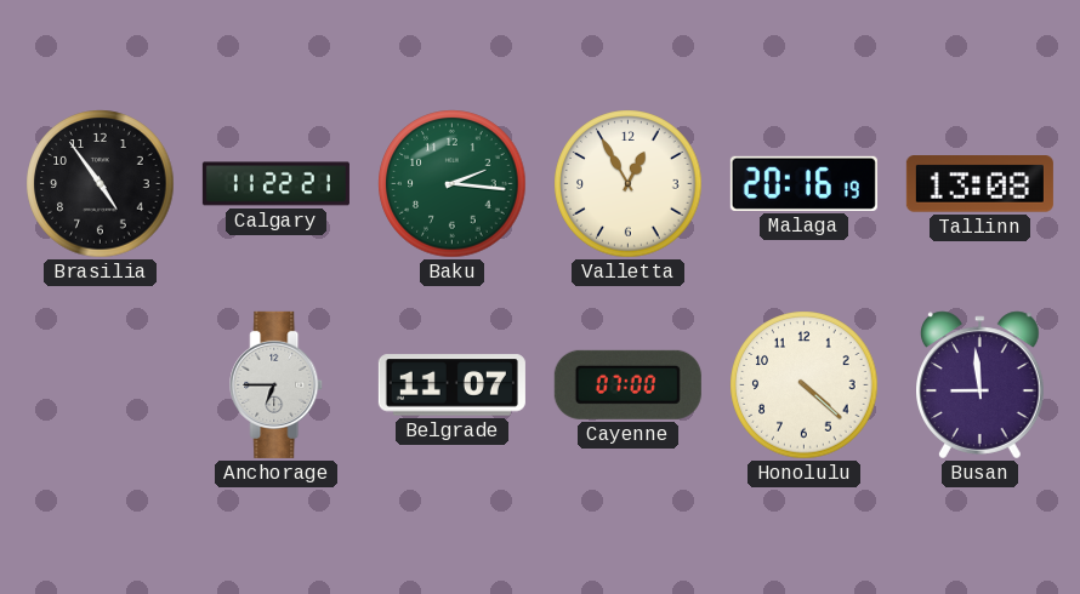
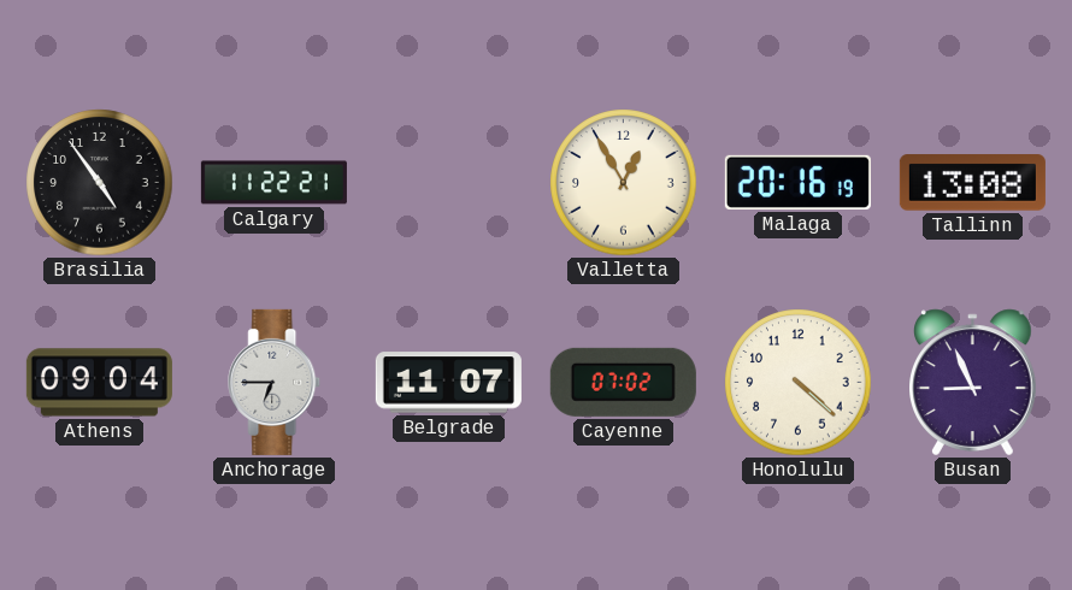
Baku: 2:16 -> none (453, 184)
Athens: none -> 09:04 (99, 383)
Cayenne: 07:00 -> 07:02 (623, 382)
Busan: 8:59 -> 8:56 (973, 383)
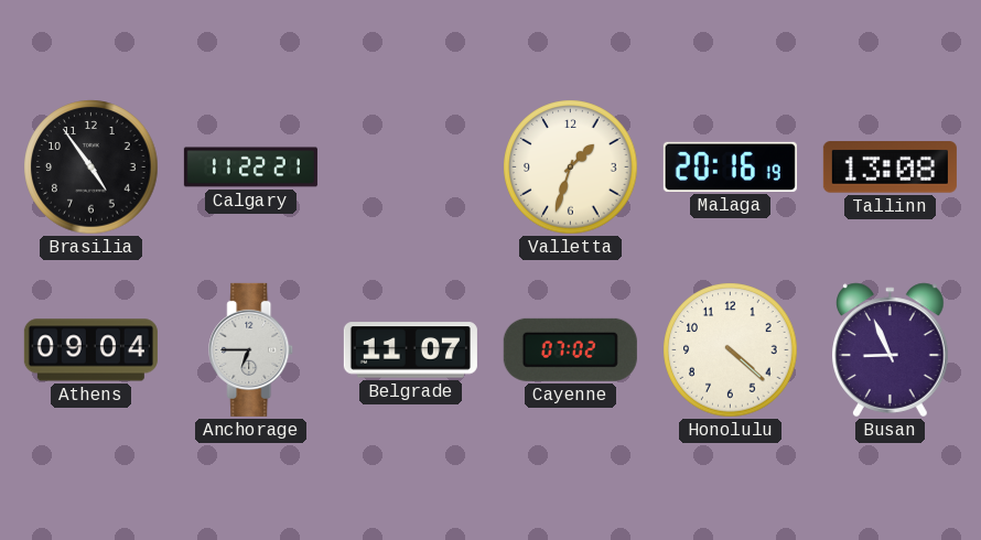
Valletta: 12:55 -> 1:33 (571, 168)
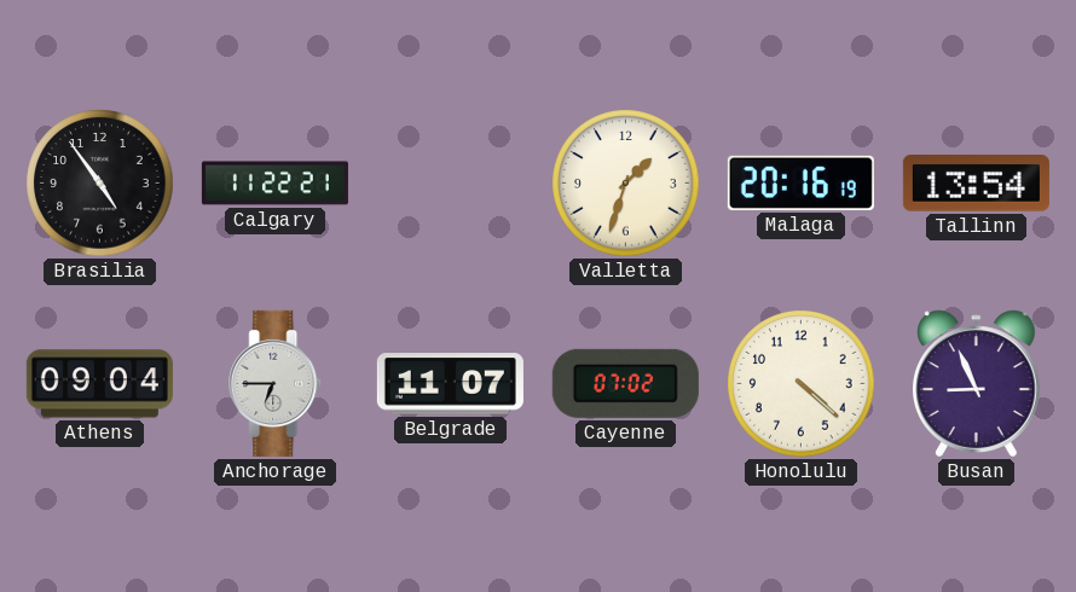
Tallinn: 13:08 -> 13:54 (976, 184)
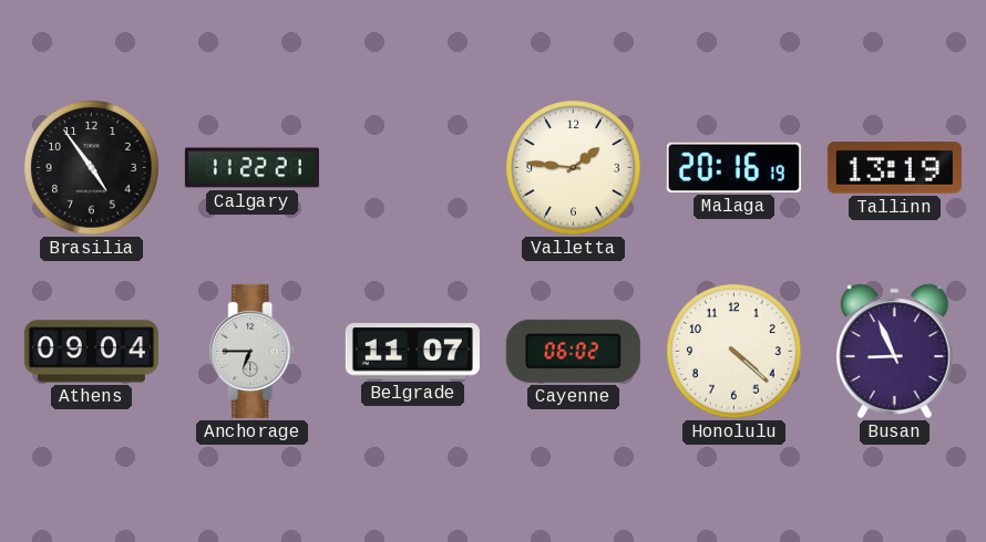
Valletta: 1:33 -> 1:46 (574, 168)
Tallinn: 13:54 -> 13:19 (894, 168)
Cayenne: 07:02 -> 06:02 (573, 351)
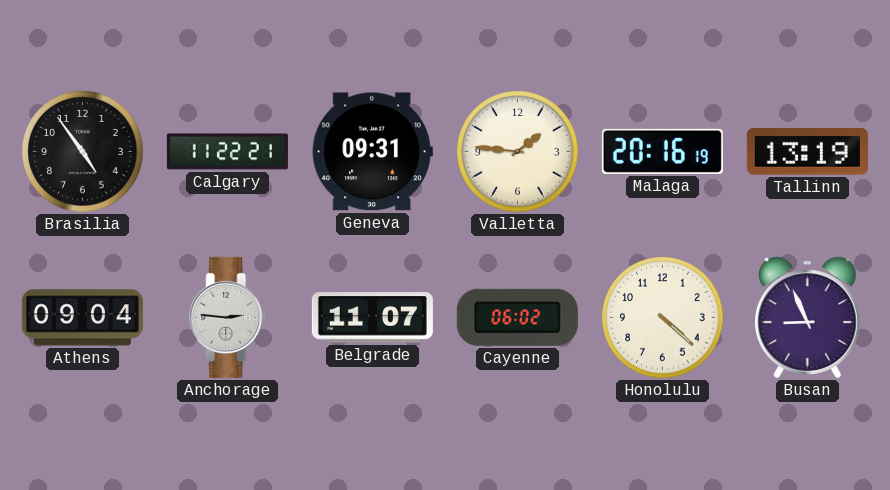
Geneva: none -> 09:31 (372, 152)
Anchorage: 6:45 -> 2:46 (228, 317)
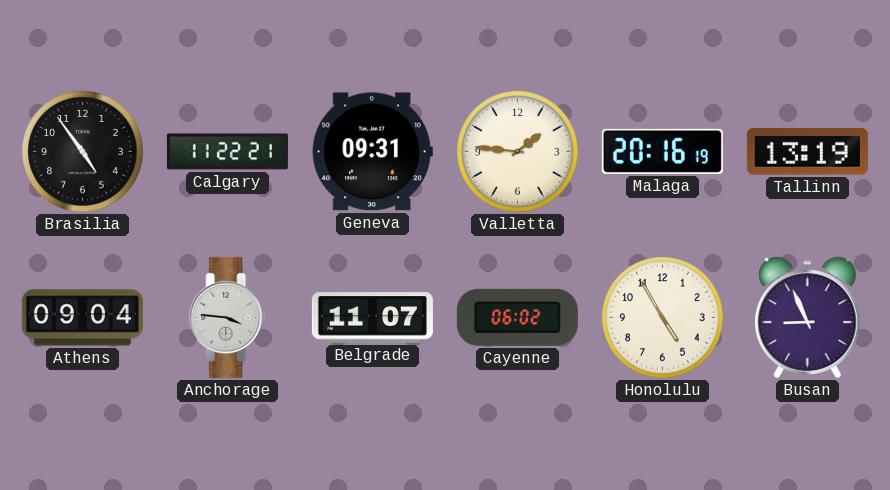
Anchorage: 2:46 -> 3:46 (228, 317)
Honolulu: 4:22 -> 4:55 (663, 318)
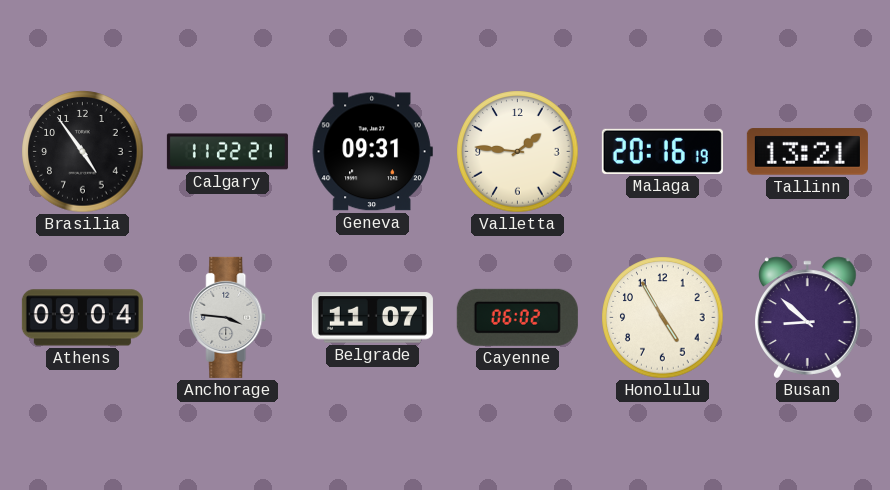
Tallinn: 13:19 -> 13:21 (807, 152)
Busan: 8:56 -> 8:52 (808, 318)
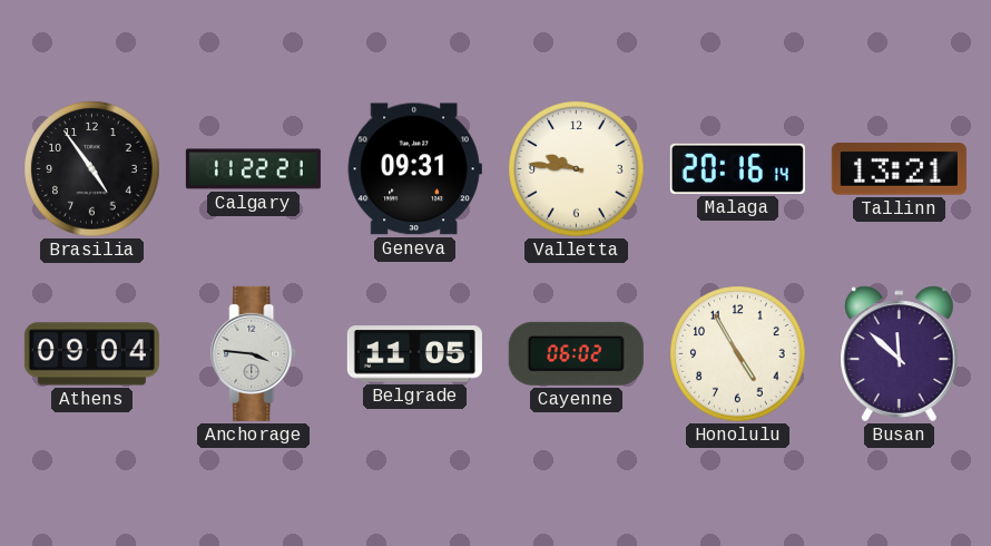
Valletta: 1:46 -> 9:46 (577, 169)
Malaga: 20:16:19 -> 20:16:14 (737, 168)
Belgrade: 11:07 -> 11:05 (414, 354)
Busan: 8:52 -> 11:52 (900, 354)
